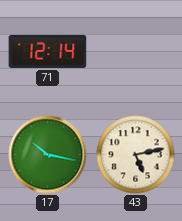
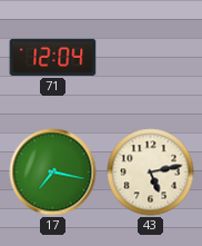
71: 12:14 -> 12:04 (53, 57)
17: 10:17 -> 7:17 (53, 173)
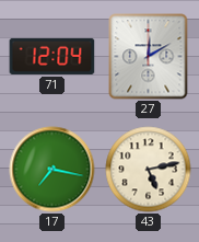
27: none -> 12:10 (149, 57)
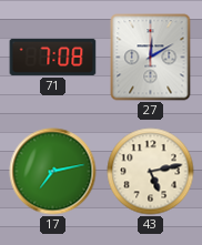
71: 12:04 -> 7:08 (53, 57)
17: 7:17 -> 7:13 (53, 172)
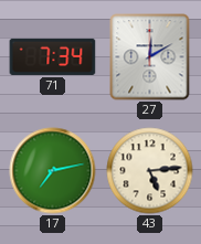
71: 7:08 -> 7:34 (53, 56)
43: 5:13 -> 5:14 (150, 171)
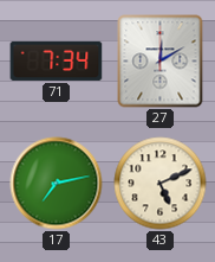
43: 5:14 -> 5:11 (161, 184)
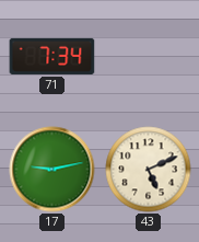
27: 12:10 -> none (161, 62)
17: 7:13 -> 9:13 (52, 170)
